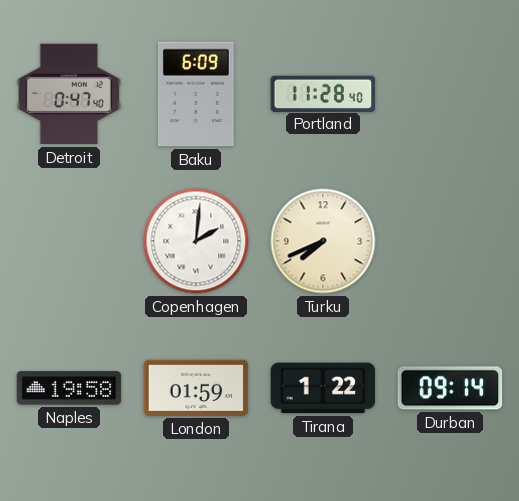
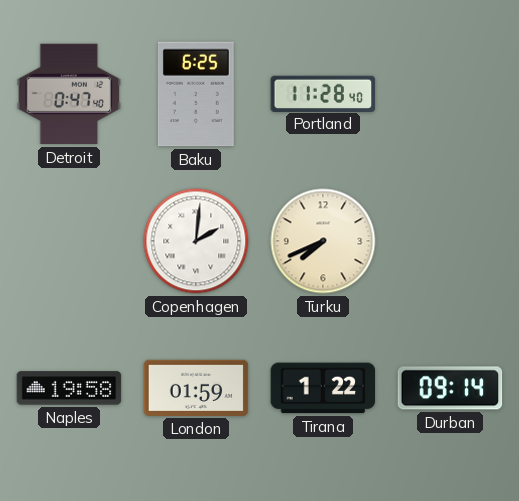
Baku: 6:09 -> 6:25 (196, 94)
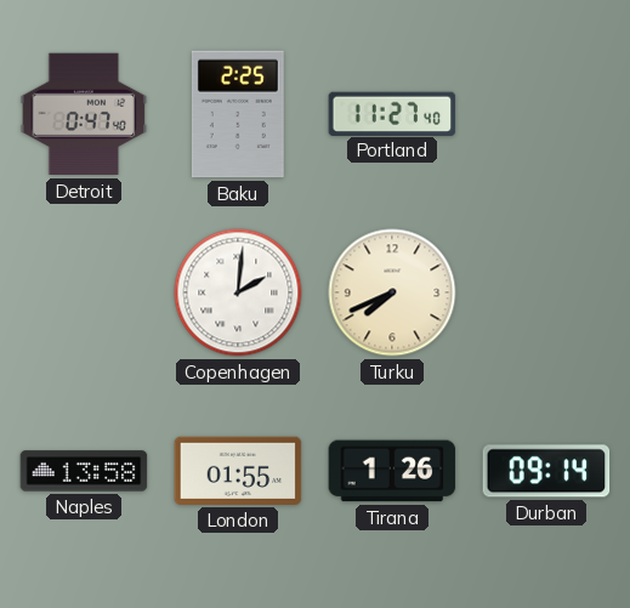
Baku: 6:25 -> 2:25 (238, 114)
Portland: 11:28 -> 11:27 (392, 113)
Naples: 19:58 -> 13:58 (84, 471)
London: 01:59 -> 01:55 (238, 471)
Tirana: 1:22 -> 1:26 (392, 471)
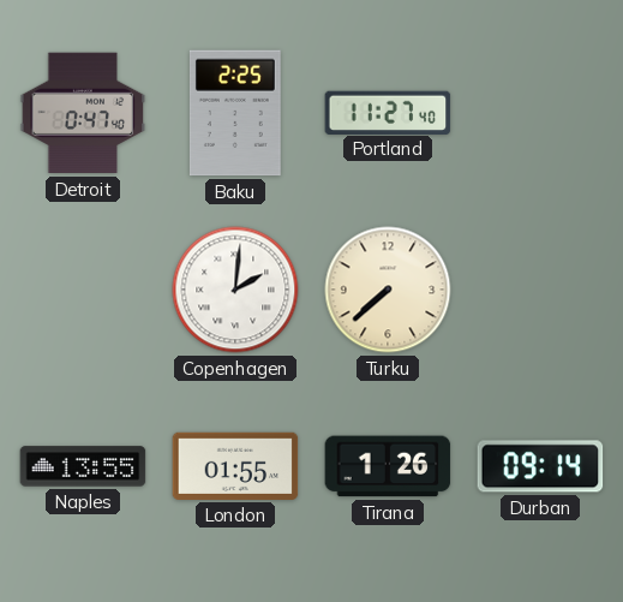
Turku: 7:41 -> 7:38 (388, 290)
Naples: 13:58 -> 13:55 (83, 466)
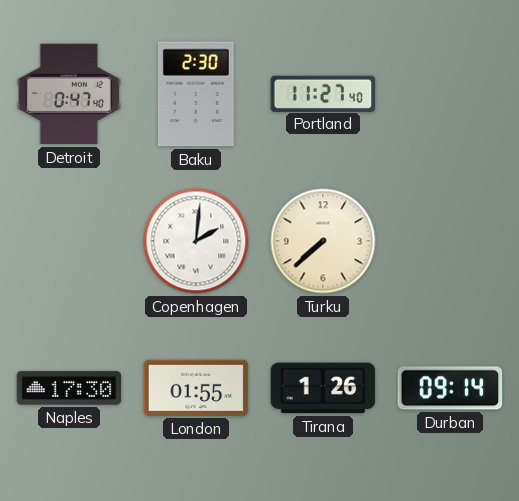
Baku: 2:25 -> 2:30 (196, 94)
Naples: 13:55 -> 17:30 (69, 388)
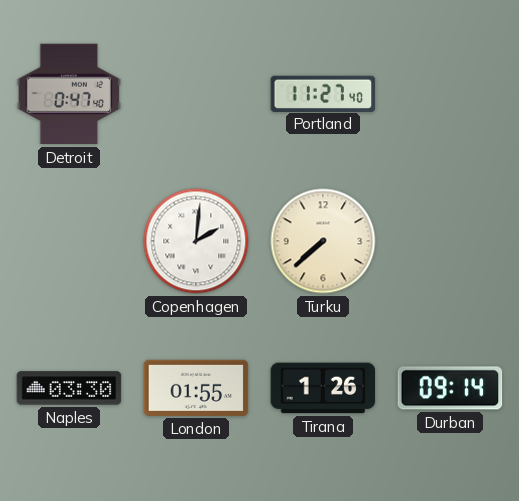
Baku: 2:30 -> none (196, 94)
Naples: 17:30 -> 03:30 (69, 388)
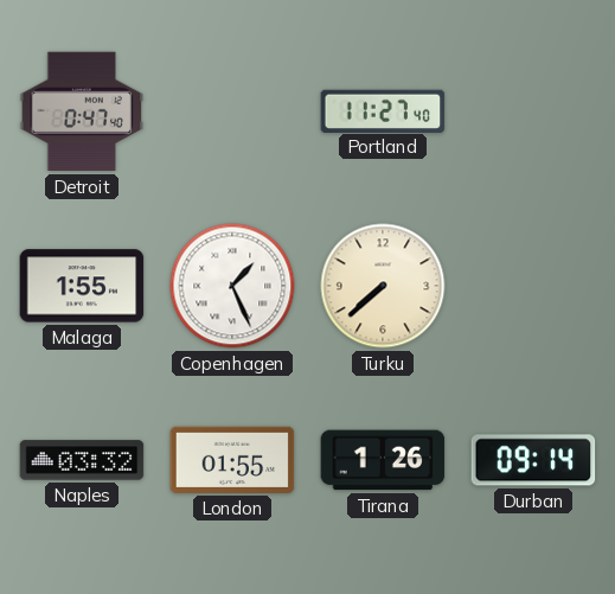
Malaga: none -> 1:55 (82, 286)
Copenhagen: 2:01 -> 1:26 (232, 286)
Naples: 03:30 -> 03:32 (82, 460)
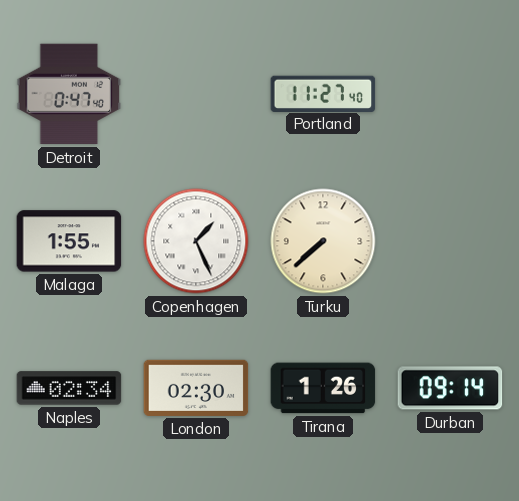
Naples: 03:32 -> 02:34 (69, 388)
London: 01:55 -> 02:30 (196, 388)
